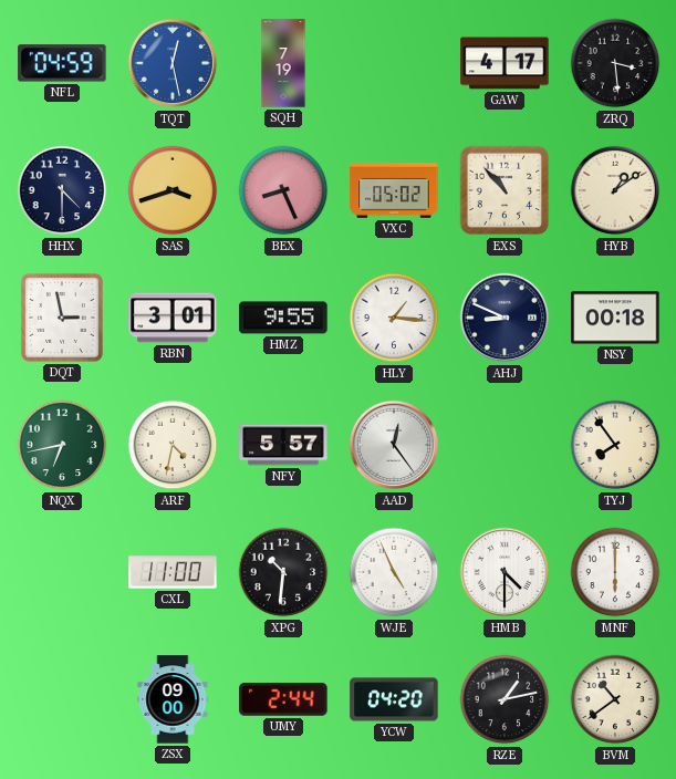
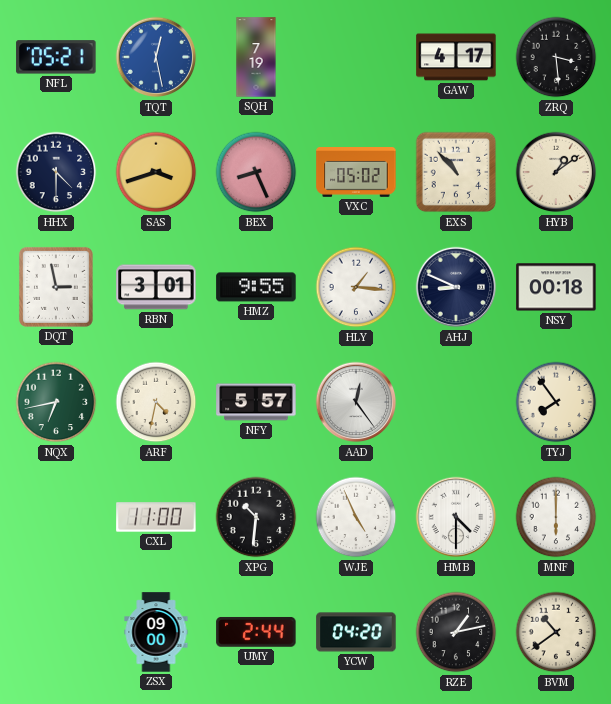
NFL: 04:59 -> 05:21 (56, 57)
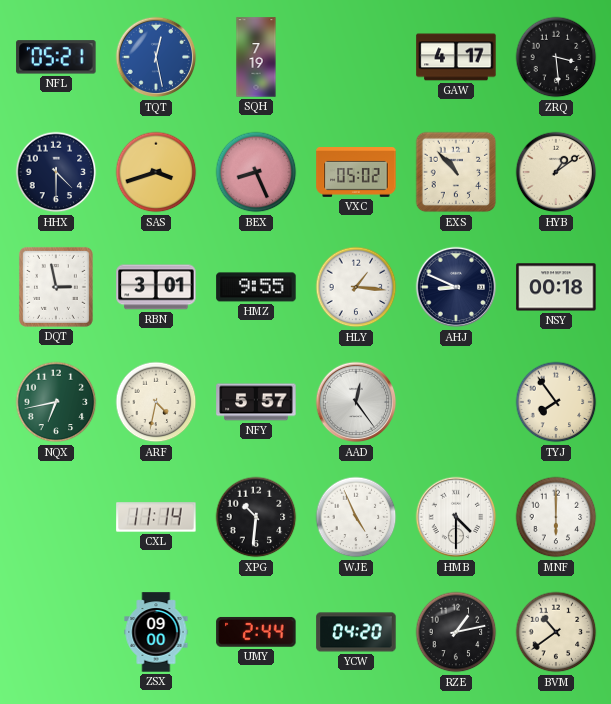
CXL: 11:00 -> 11:14 (156, 517)
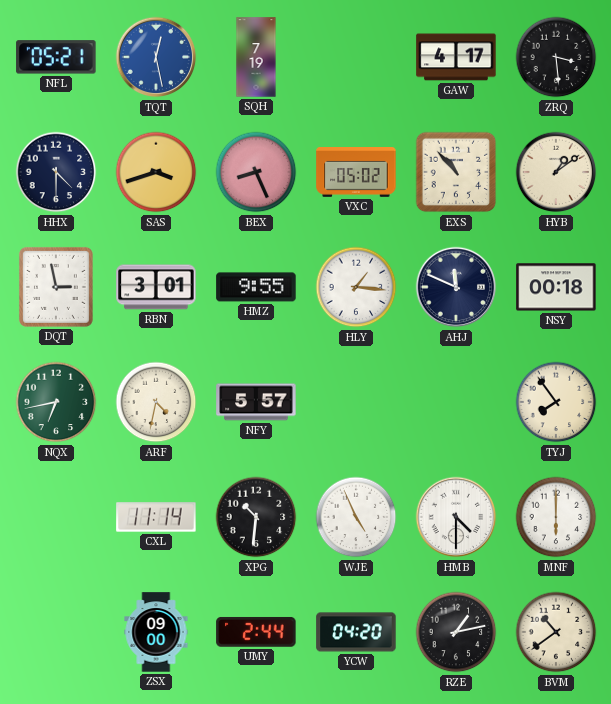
AHJ: 8:49 -> 11:49 (456, 287)
AAD: 12:24 -> none (356, 402)
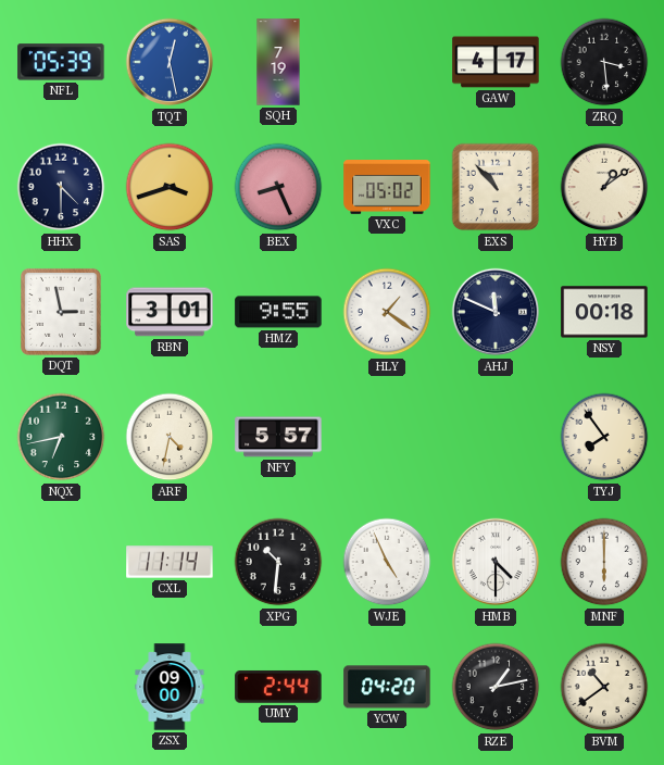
NFL: 05:21 -> 05:39 (61, 62)
HLY: 1:16 -> 1:21 (387, 312)
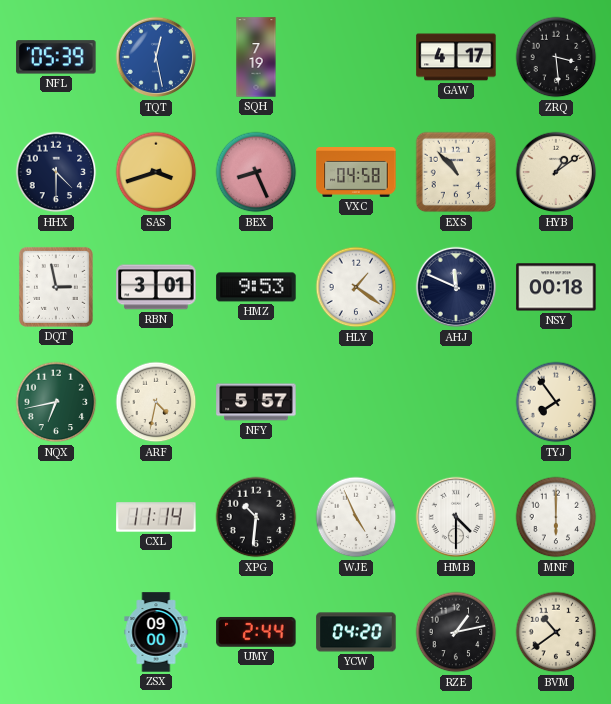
VXC: 05:02 -> 04:58 (356, 173)
HMZ: 9:55 -> 9:53 (256, 287)
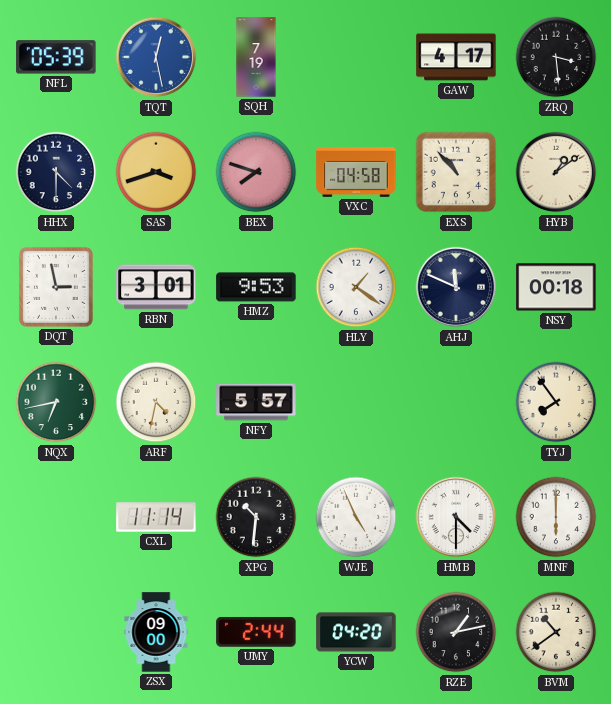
BEX: 8:26 -> 7:48 (256, 172)
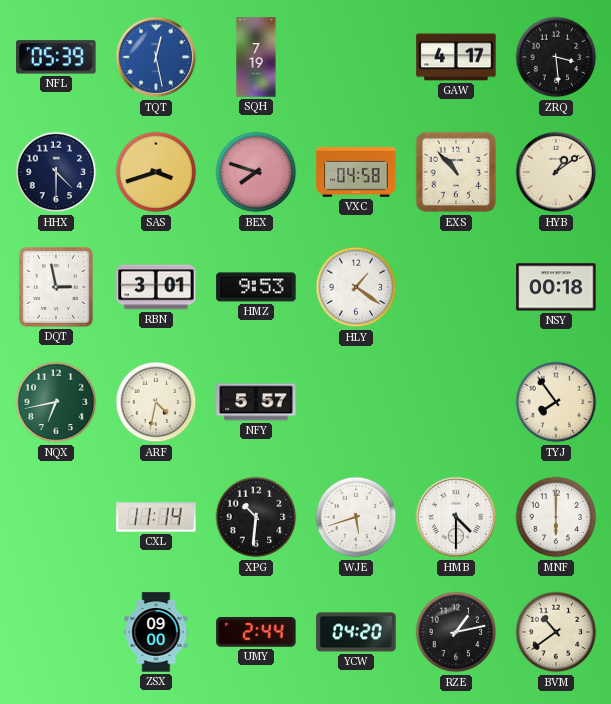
AHJ: 11:49 -> none (456, 287)
WJE: 4:56 -> 5:42 (356, 517)
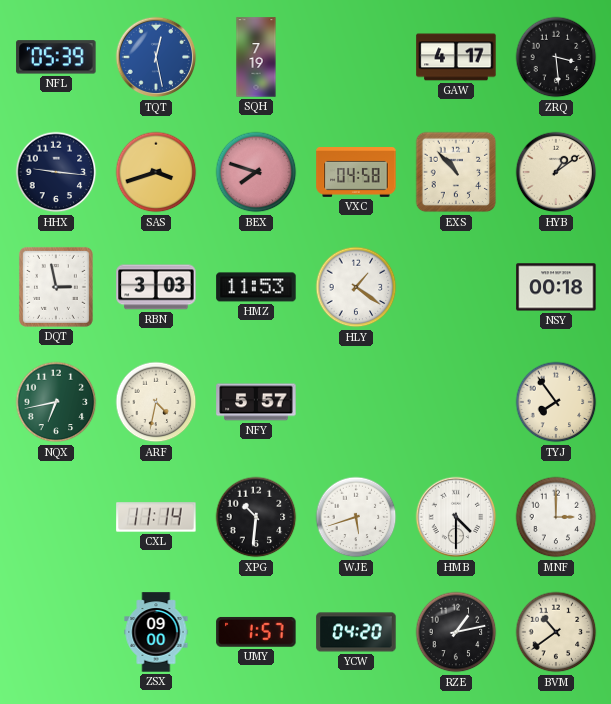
HHX: 4:30 -> 9:16 (56, 172)
RBN: 3:01 -> 3:03 (156, 287)
HMZ: 9:53 -> 11:53 (256, 287)
MNF: 6:00 -> 3:00 (556, 517)
UMY: 2:44 -> 1:57 (256, 632)
